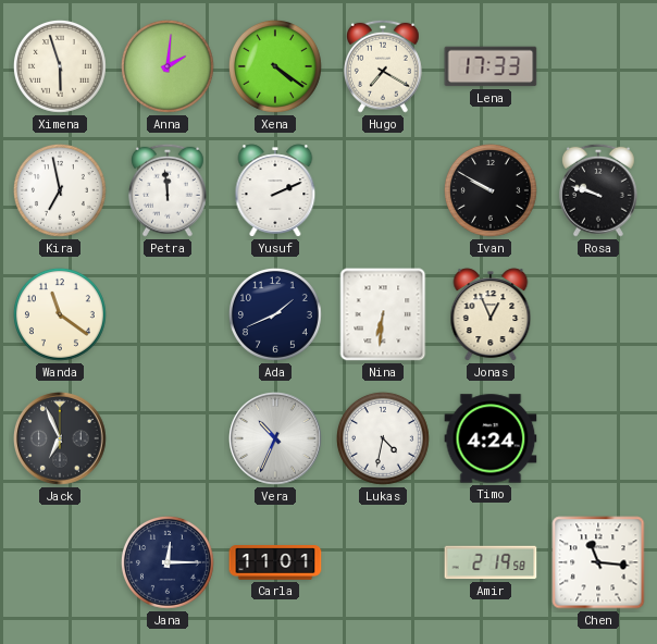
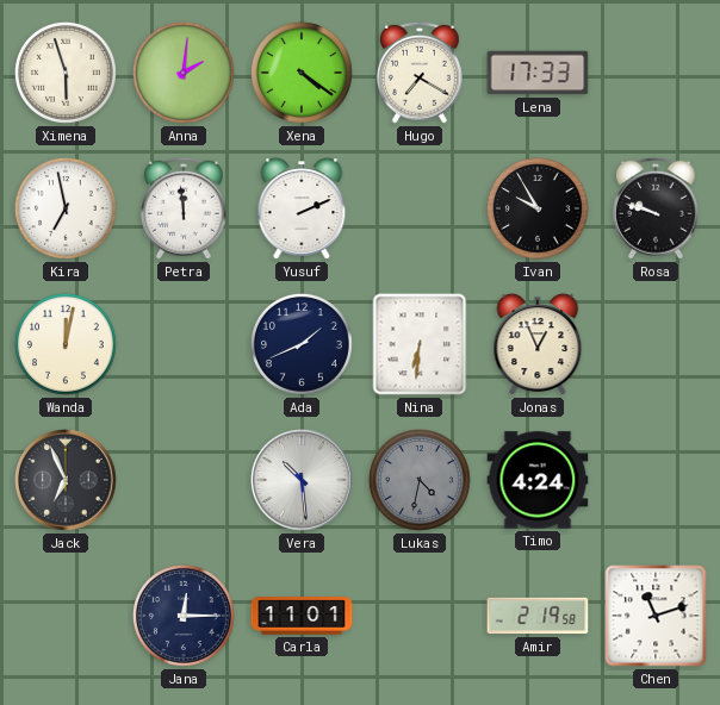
Ivan: 9:50 -> 9:55 (538, 208)
Wanda: 11:21 -> 12:02 (66, 344)
Vera: 10:34 -> 10:29 (303, 481)
Lukas dial: white -> grey (420, 480)
Chen: 11:16 -> 11:12 (656, 616)
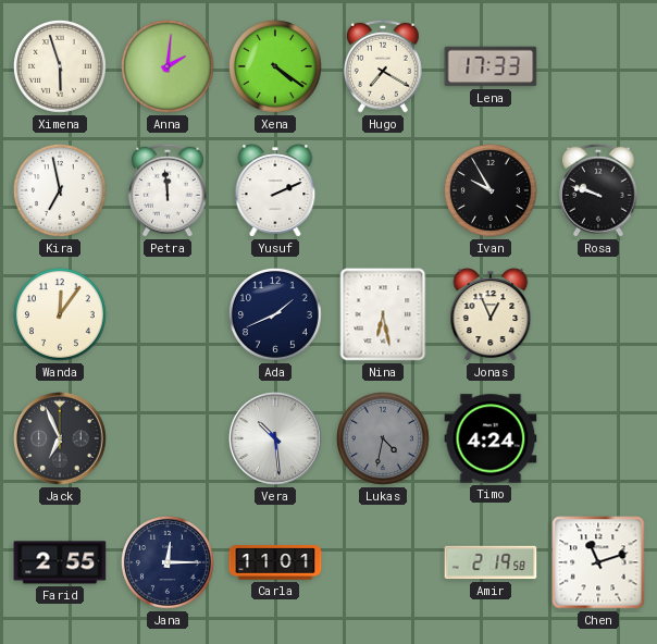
Wanda: 12:02 -> 12:06 (60, 314)
Nina: 6:31 -> 6:28 (383, 314)
Farid: none -> 2:55 (60, 562)
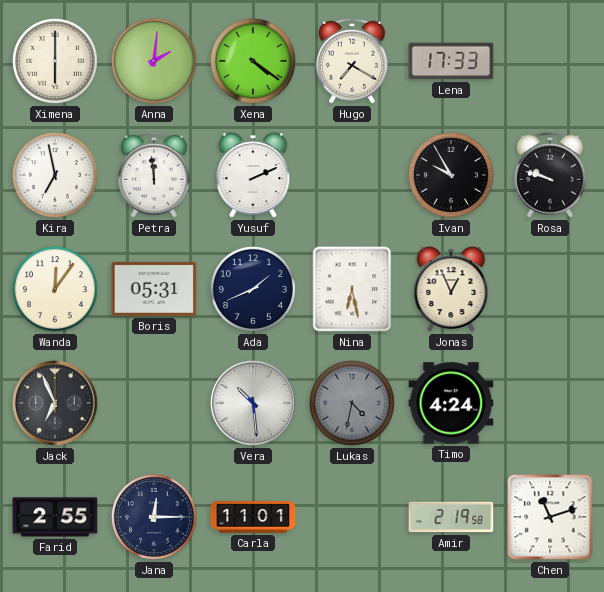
Ximena: 5:57 -> 6:00 (55, 61)
Boris: none -> 05:31 (154, 289)
